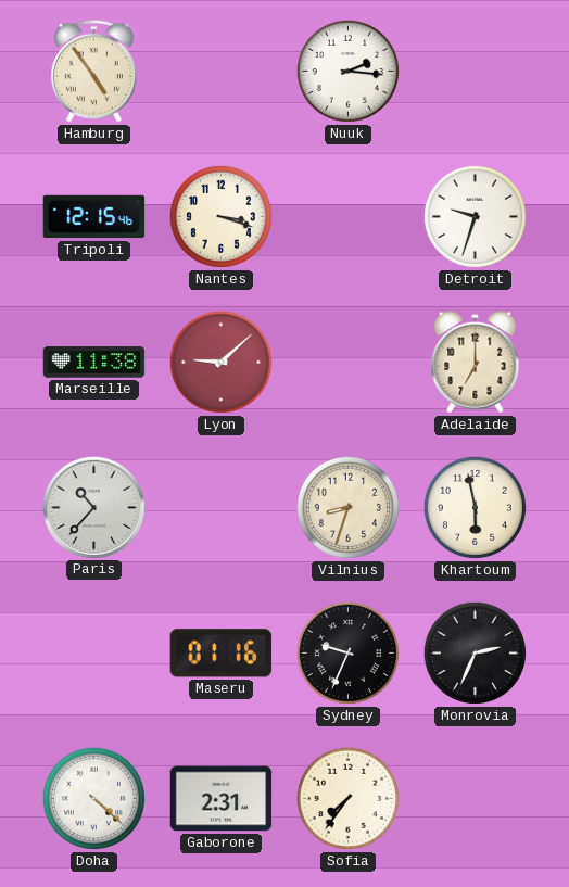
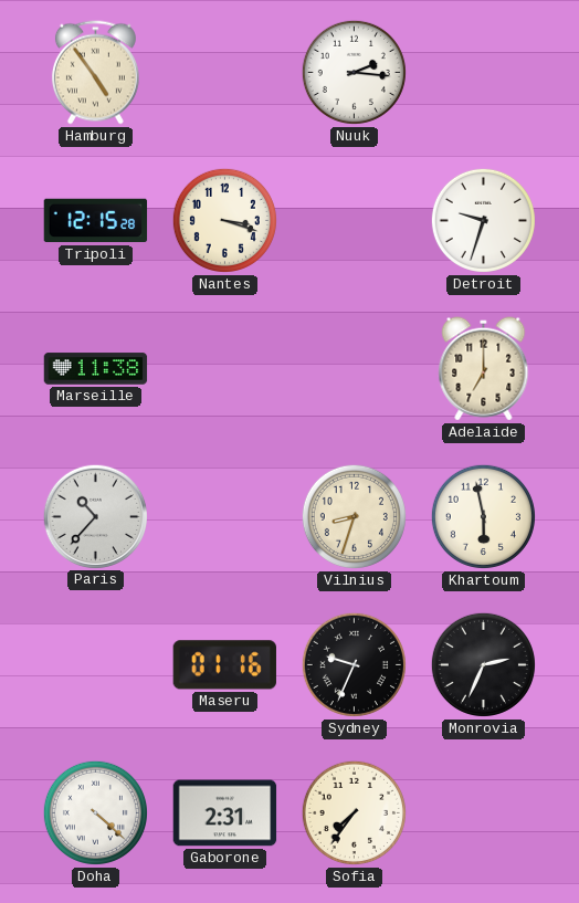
Tripoli: 12:15:46 -> 12:15:28 (96, 221)
Lyon: 9:08 -> none (220, 362)
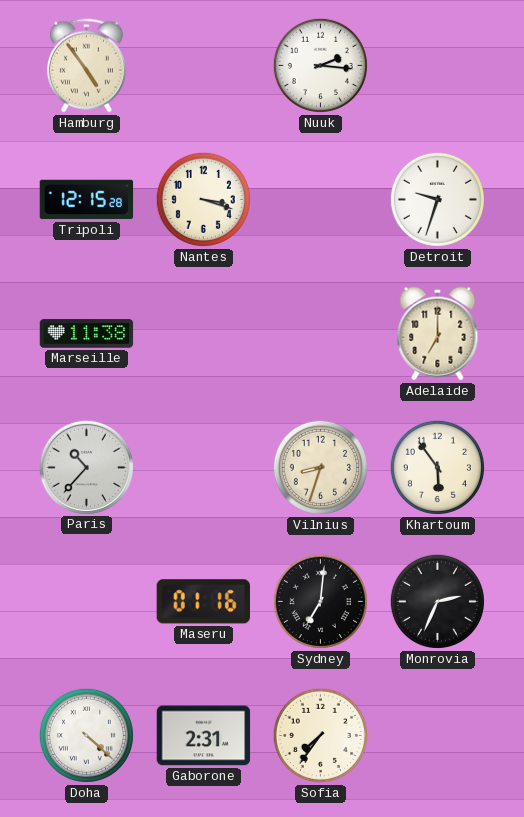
Khartoum: 5:58 -> 5:54 (437, 467)
Sydney: 9:34 -> 7:01 (320, 601)
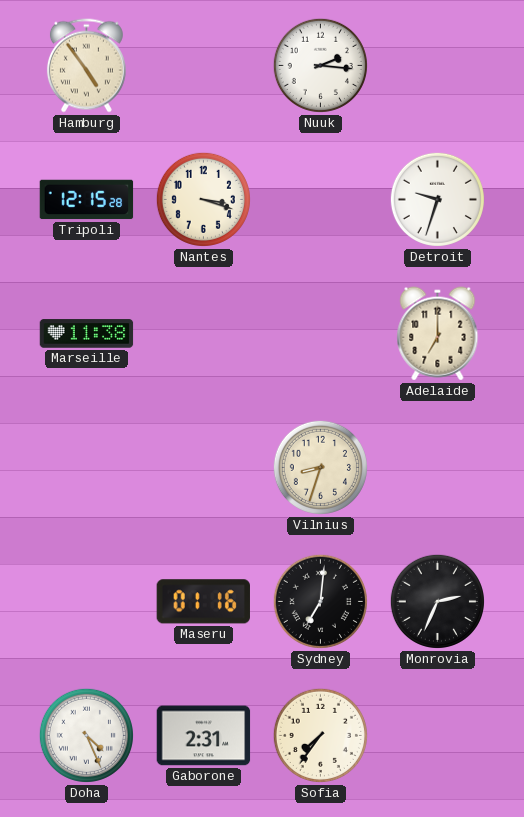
Paris: 10:37 -> none (86, 467)
Khartoum: 5:54 -> none (437, 467)
Doha: 4:22 -> 4:26 (86, 735)
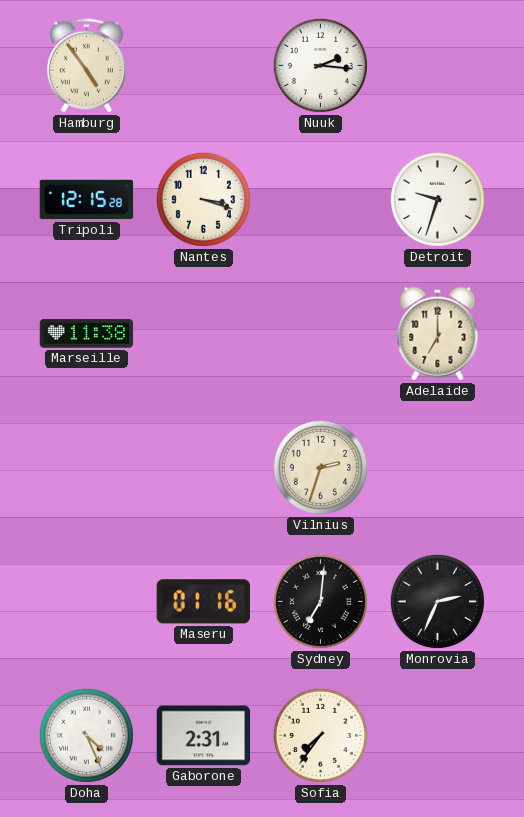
Vilnius: 8:33 -> 2:33 (320, 467)
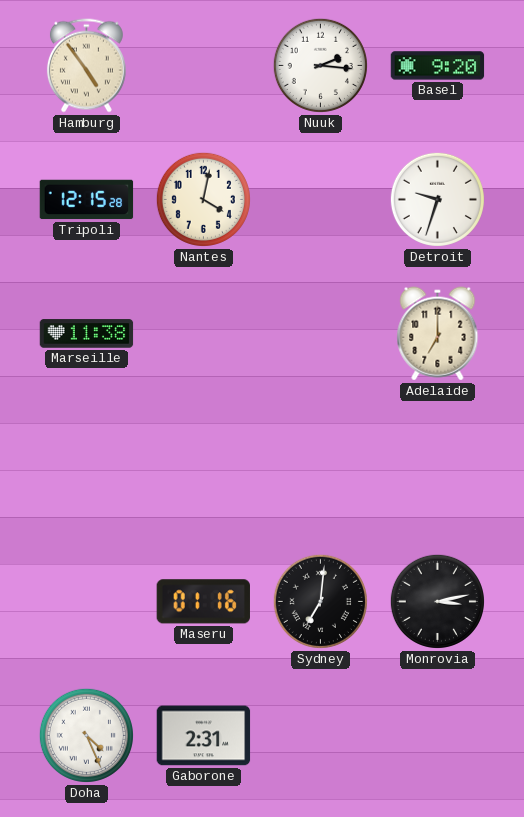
Basel: none -> 9:20 (438, 66)
Nantes: 3:18 -> 4:02 (203, 199)
Vilnius: 2:33 -> none (320, 467)
Monrovia: 2:34 -> 3:13 (437, 601)
Sofia: 7:36 -> none (320, 735)
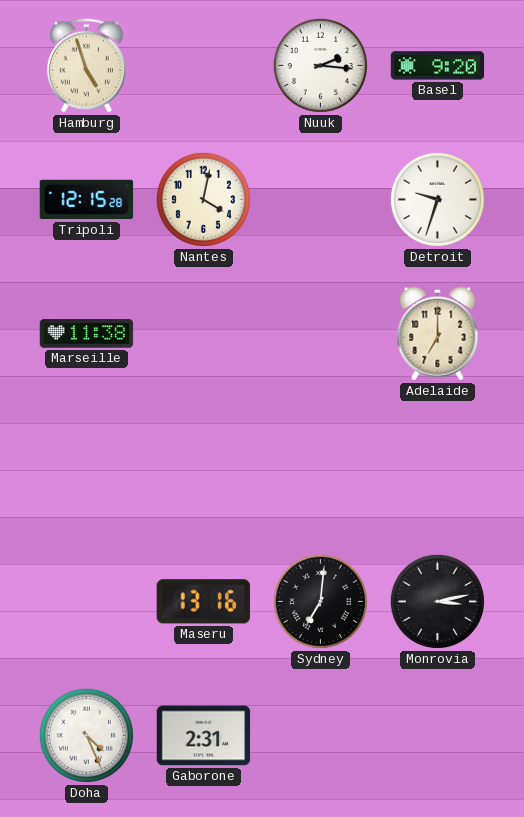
Hamburg: 4:54 -> 4:57 (86, 66)
Maseru: 01:16 -> 13:16 (203, 602)
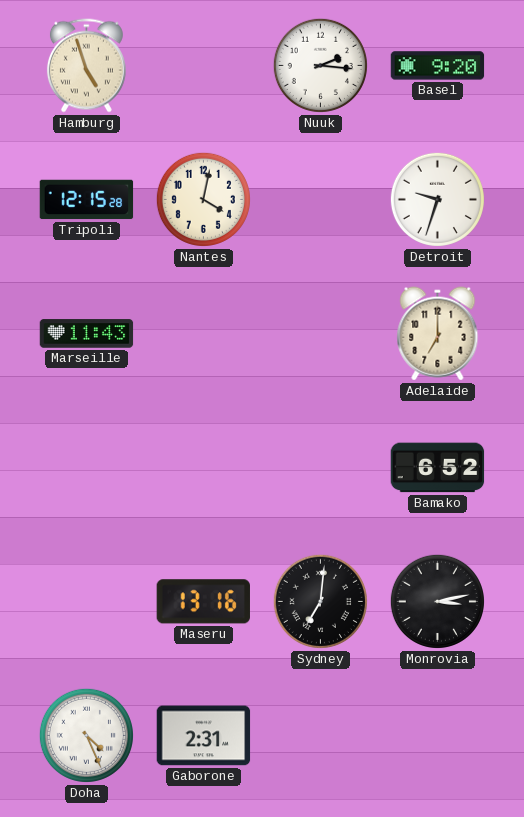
Marseille: 11:38 -> 11:43 (87, 334)
Bamako: none -> 6:52 (438, 468)
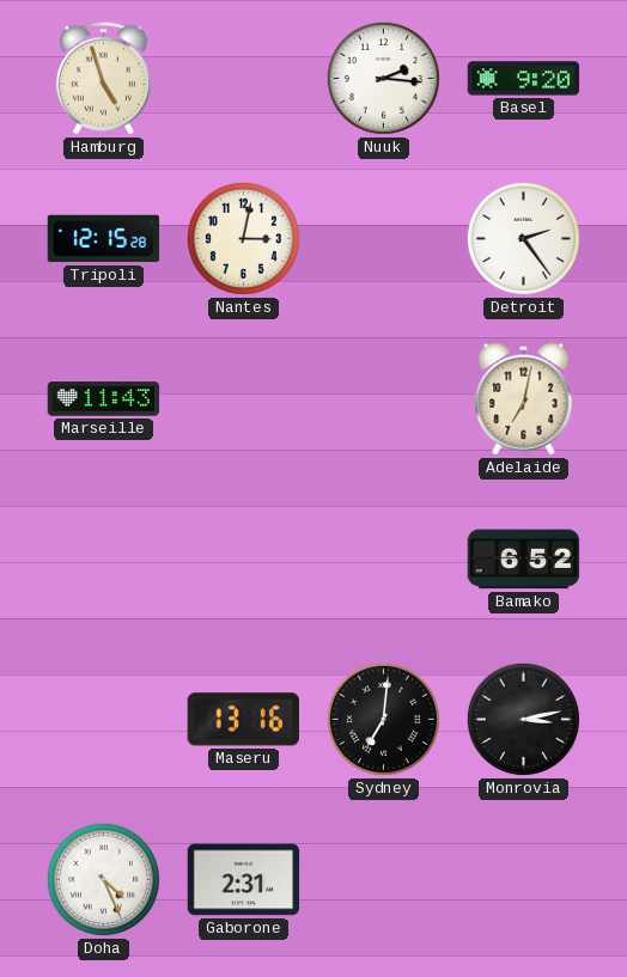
Nantes: 4:02 -> 3:02 (243, 238)
Detroit: 9:33 -> 2:24 (523, 238)
Adelaide: 7:00 -> 7:02 (524, 399)
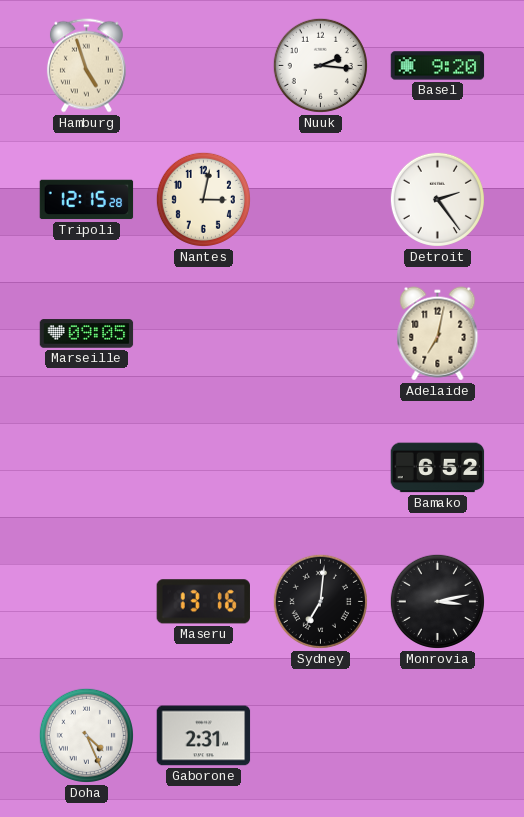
Marseille: 11:43 -> 09:05 (87, 334)
